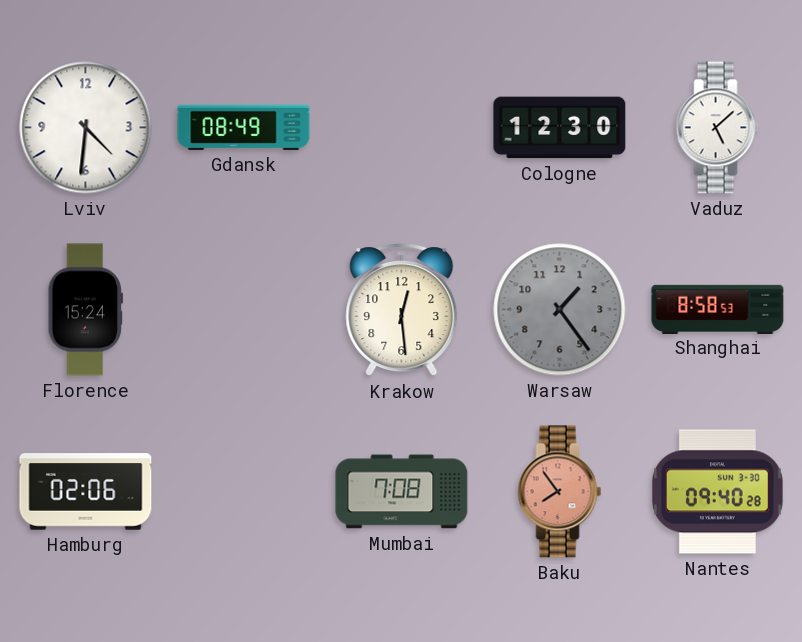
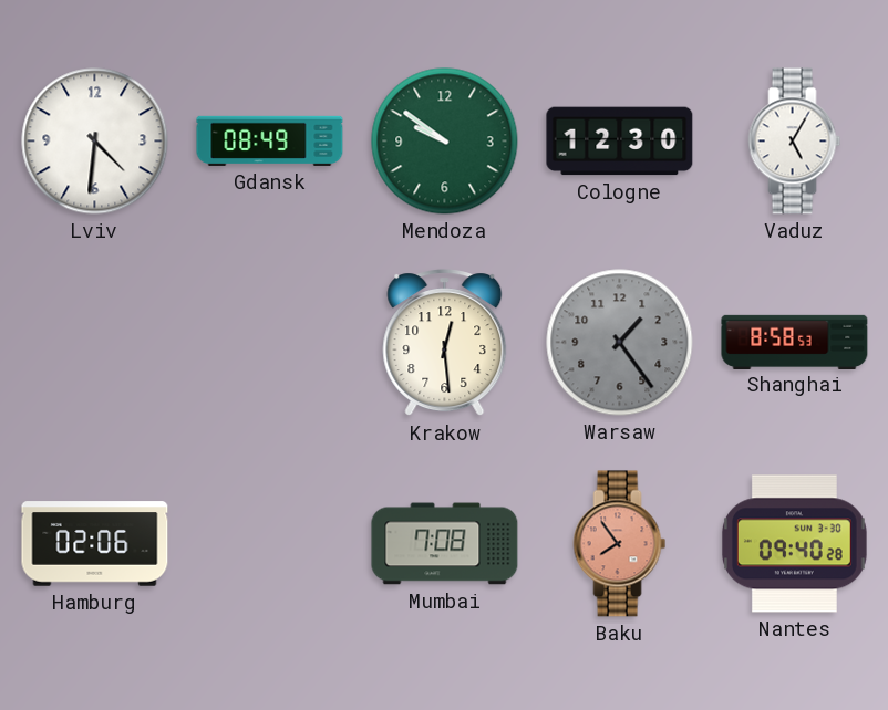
Mendoza: none -> 9:51 (445, 142)
Vaduz: 5:08 -> 5:05 (795, 142)
Florence: 15:24 -> none (85, 310)
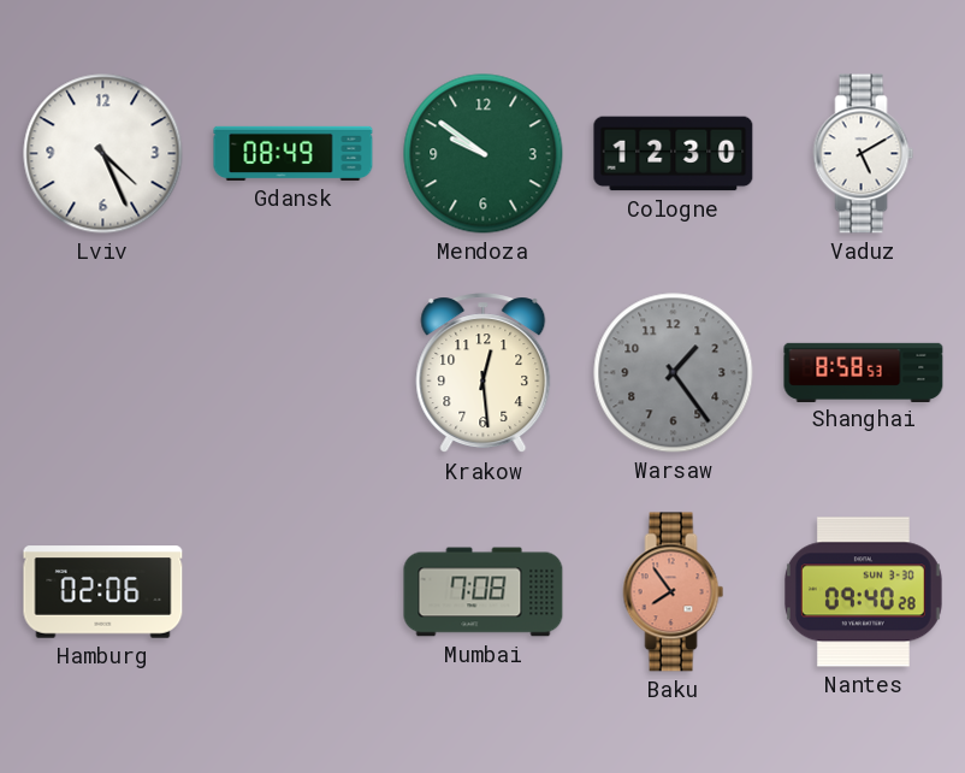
Lviv: 4:31 -> 4:26 (103, 154)
Vaduz: 5:05 -> 5:10 (864, 154)
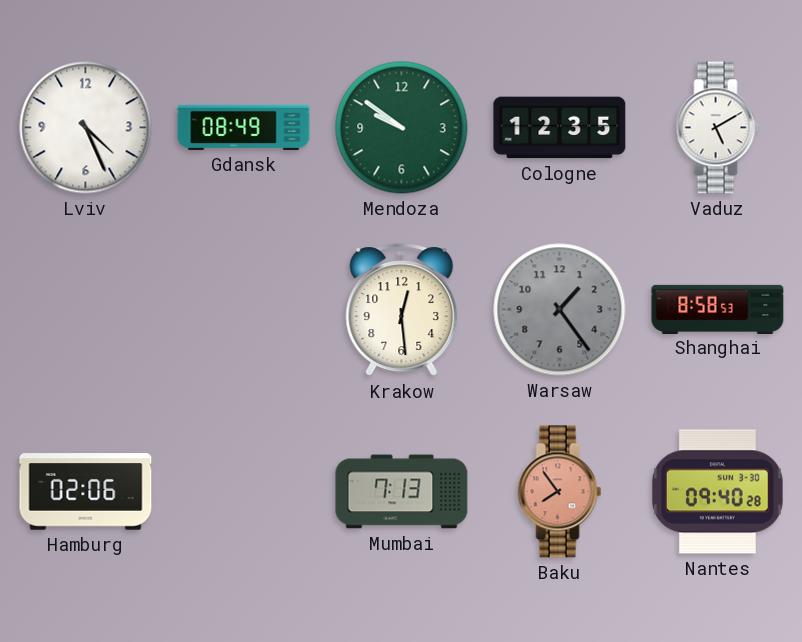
Cologne: 12:30 -> 12:35 (560, 128)
Mumbai: 7:08 -> 7:13 (402, 492)
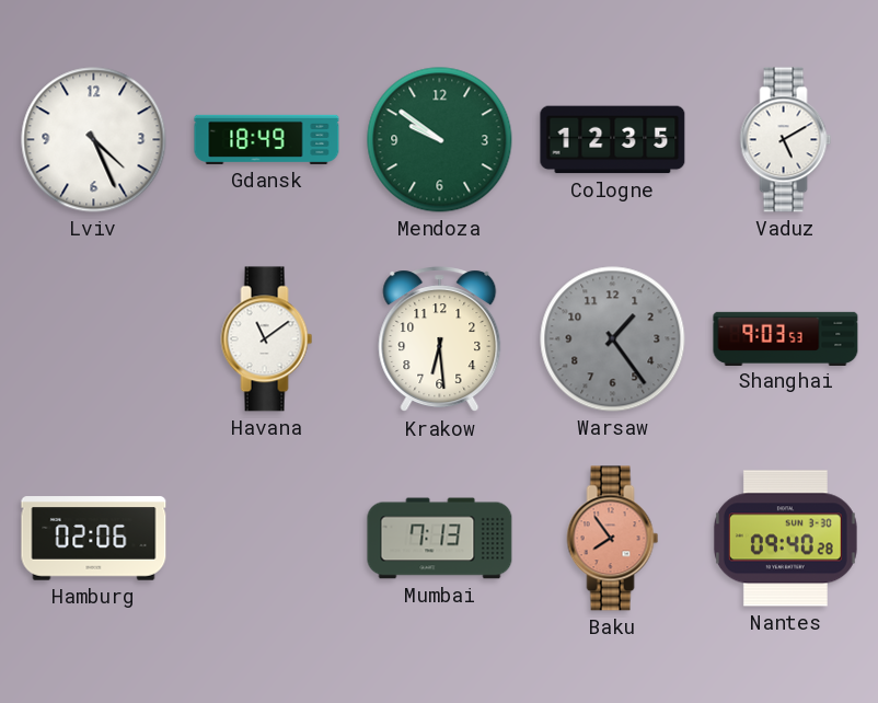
Gdansk: 08:49 -> 18:49 (267, 139)
Havana: none -> 11:09 (267, 339)
Krakow: 12:29 -> 6:29 (440, 339)
Shanghai: 8:58 -> 9:03 (786, 338)
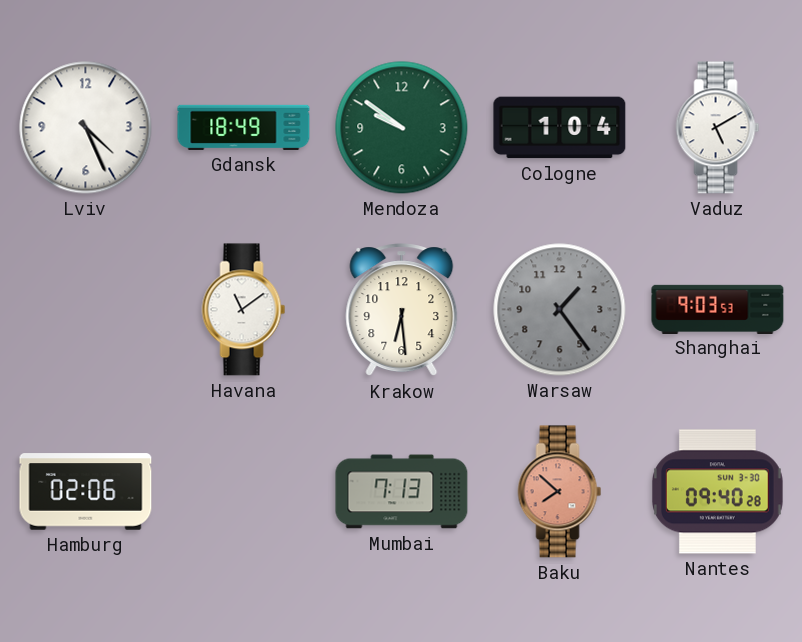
Cologne: 12:35 -> 1:04 (560, 128)
Baku: 7:54 -> 7:52 (560, 492)
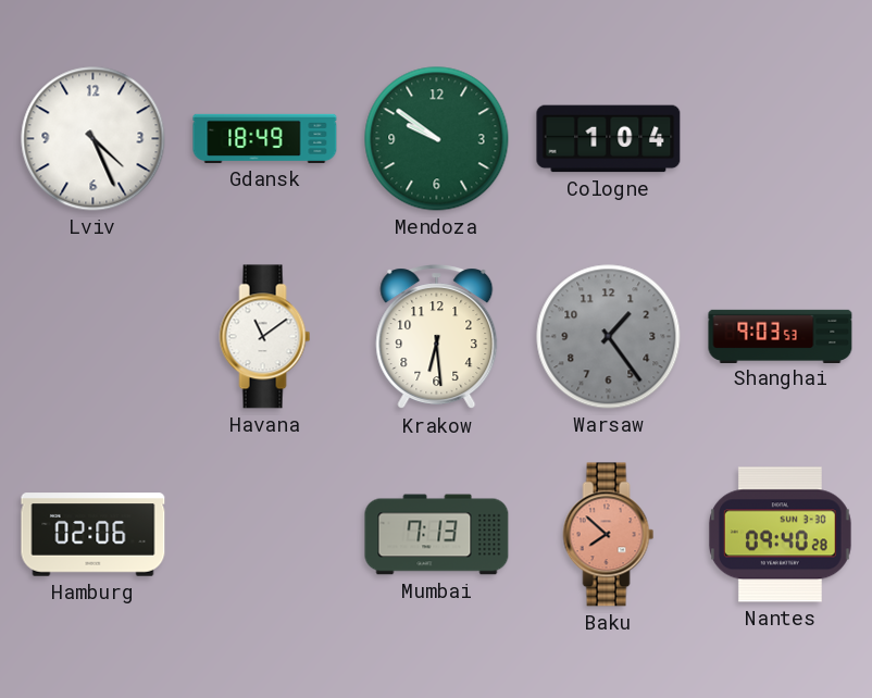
Vaduz: 5:10 -> none (718, 128)
